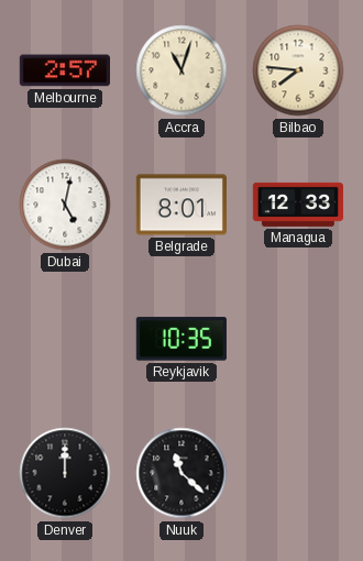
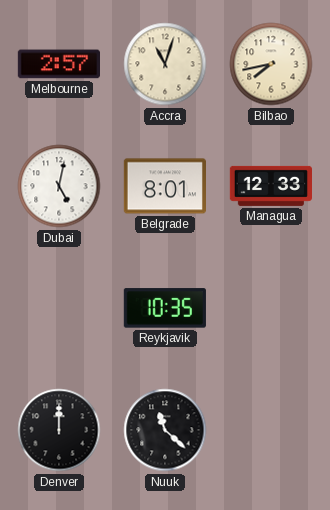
Bilbao: 7:46 -> 7:43 (271, 64)
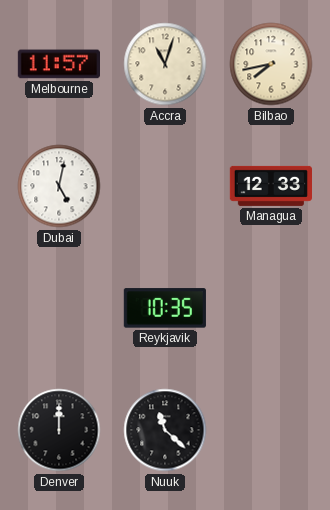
Melbourne: 2:57 -> 11:57 (58, 64)
Belgrade: 8:01 -> none (164, 186)
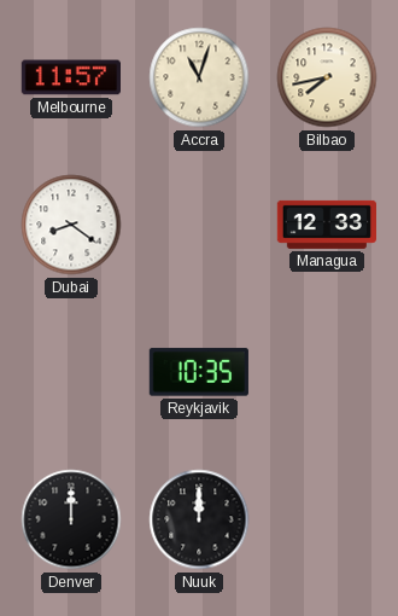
Dubai: 5:02 -> 8:21 (71, 225)
Nuuk: 11:22 -> 12:00 (199, 519)
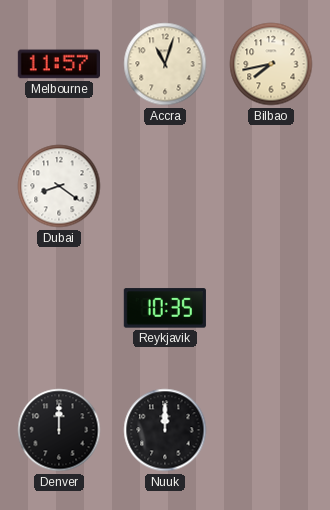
Managua: 12:33 -> none (326, 225)
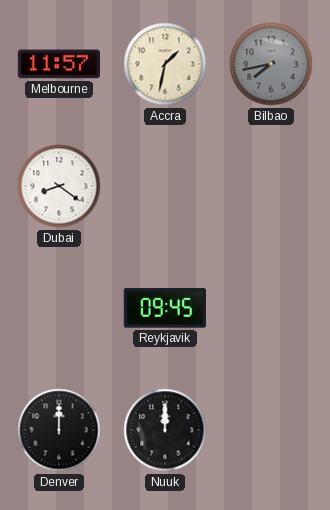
Accra: 11:03 -> 1:32 (165, 64)
Bilbao dial: cream -> grey (271, 64)
Reykjavik: 10:35 -> 09:45 (165, 308)
